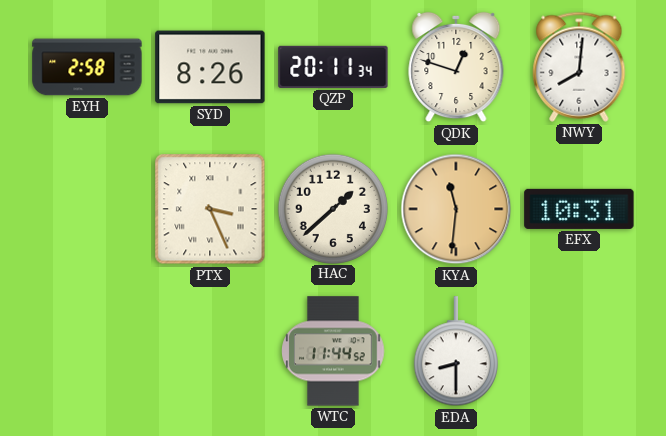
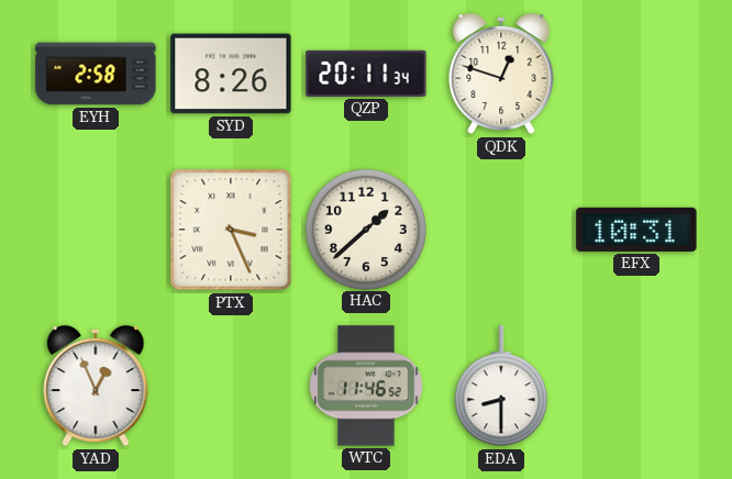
NWY: 8:01 -> none (579, 67)
KYA: 11:31 -> none (456, 209)
YAD: none -> 12:56 (96, 386)
WTC: 11:44 -> 11:46 (366, 386)
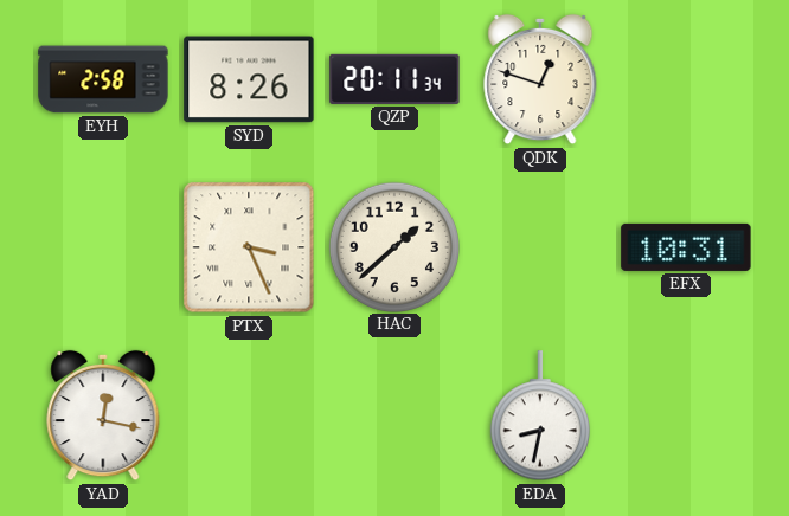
YAD: 12:56 -> 12:17 (103, 415)
WTC: 11:46 -> none (366, 386)
EDA: 8:30 -> 8:32 (540, 417)
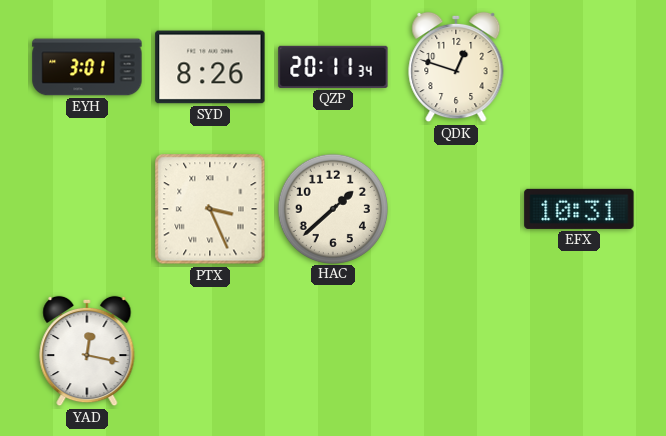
EYH: 2:58 -> 3:01 (87, 67)
EDA: 8:32 -> none (540, 417)
